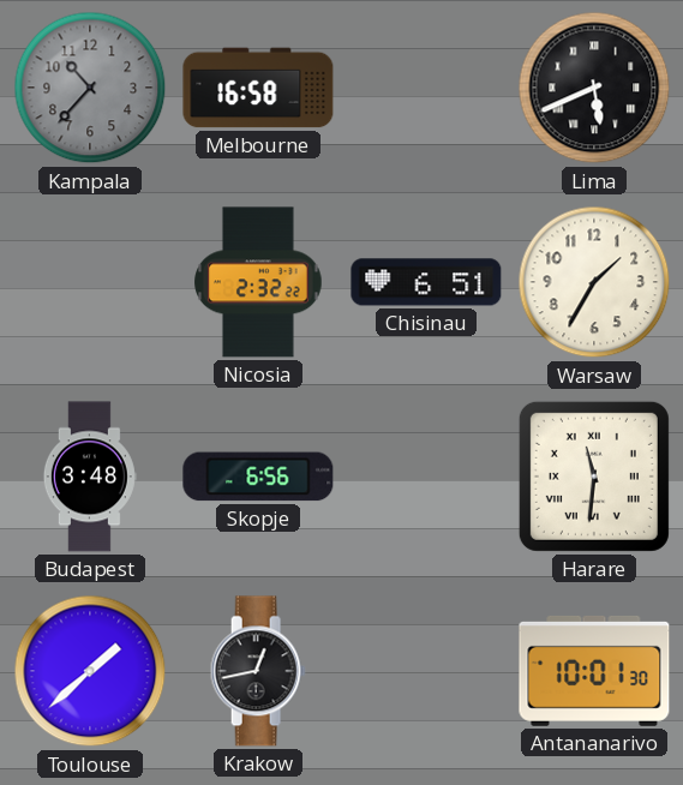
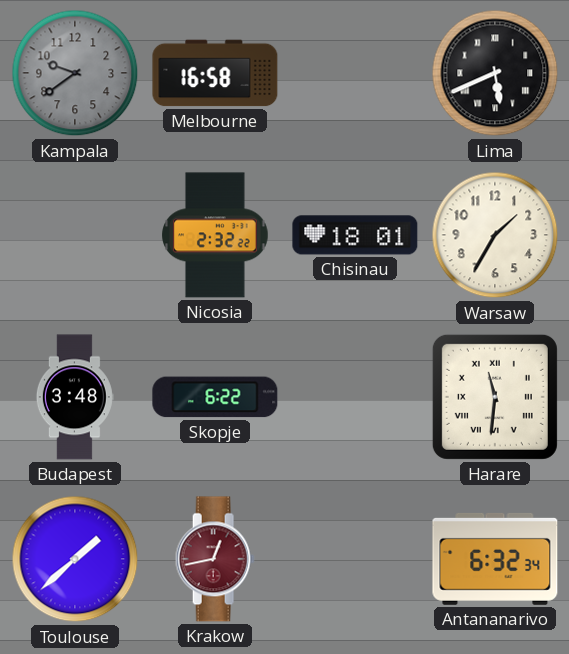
Kampala: 10:37 -> 9:39 (75, 73)
Chisinau: 6:51 -> 18:01 (355, 235)
Skopje: 6:56 -> 6:22 (215, 397)
Krakow dial: black -> burgundy (215, 559)
Antananarivo: 10:01 -> 6:32 (495, 559)
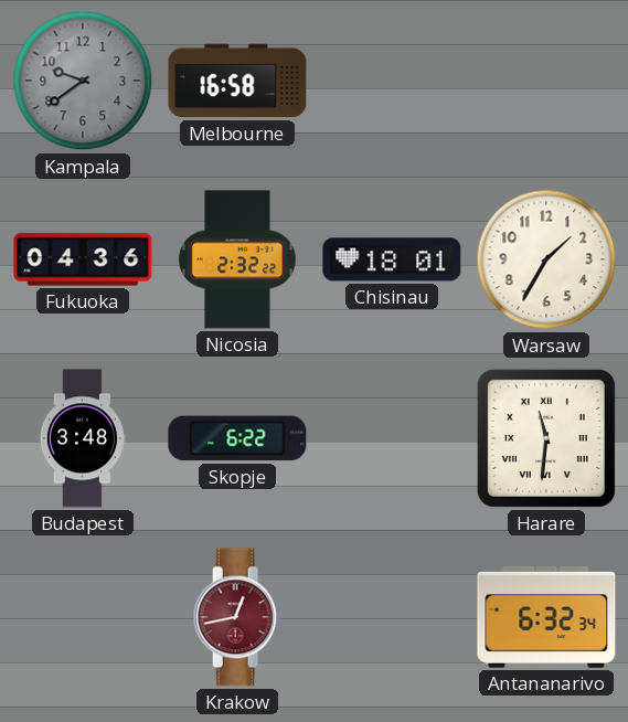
Lima: 5:41 -> none (495, 73)
Fukuoka: none -> 04:36 (83, 259)
Toulouse: 1:38 -> none (75, 559)
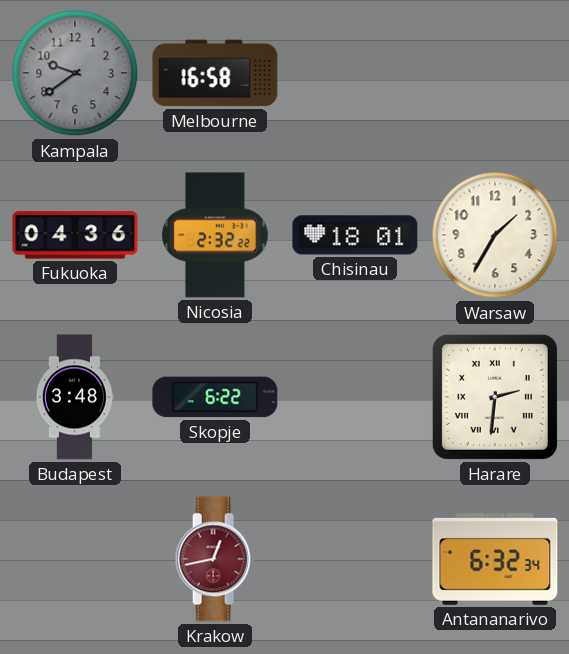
Harare: 11:31 -> 2:31 (495, 397)
